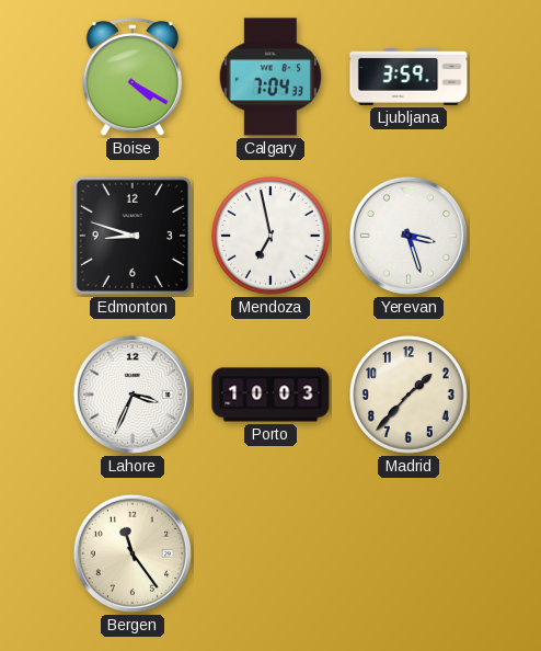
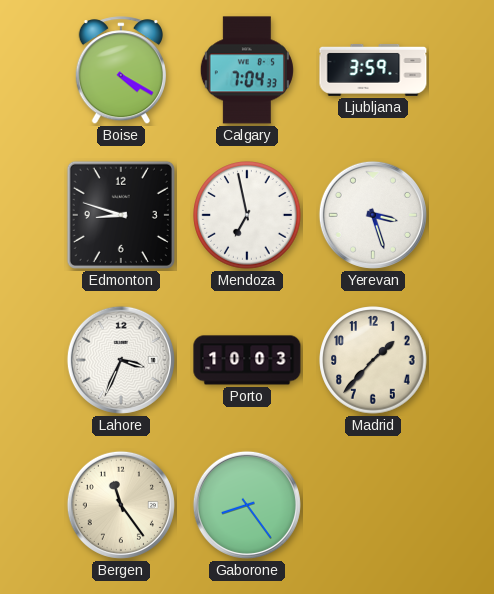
Gaborone: none -> 8:24 (247, 505)
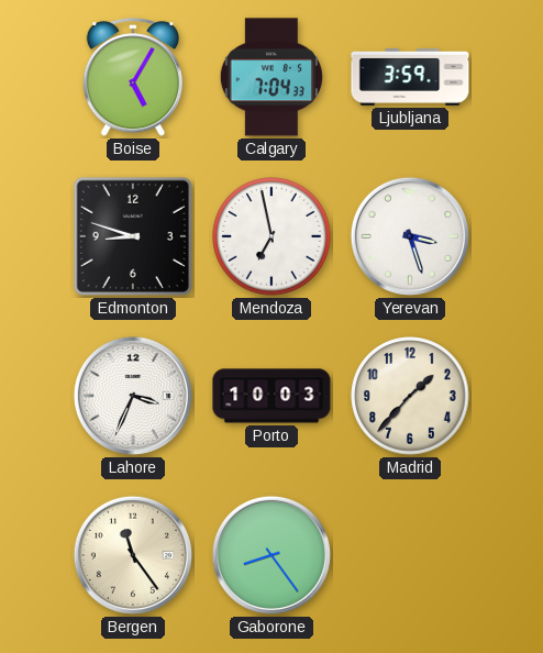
Boise: 4:20 -> 5:05 (133, 78)
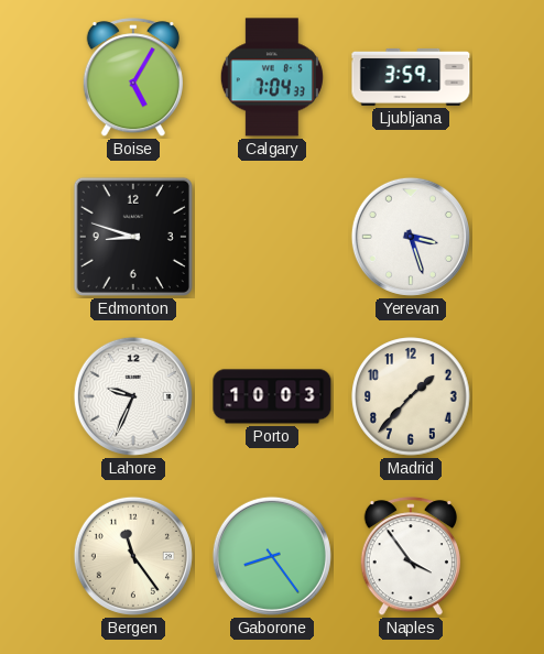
Mendoza: 6:58 -> none (271, 236)
Lahore: 3:34 -> 9:34 (133, 396)
Naples: none -> 3:54 (411, 557)
